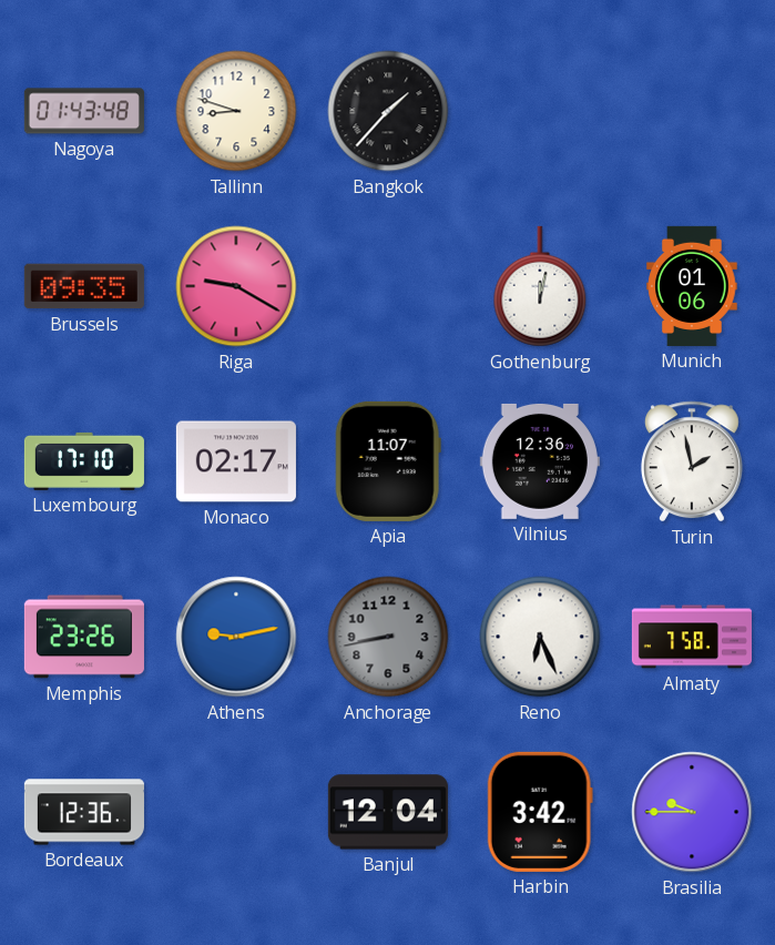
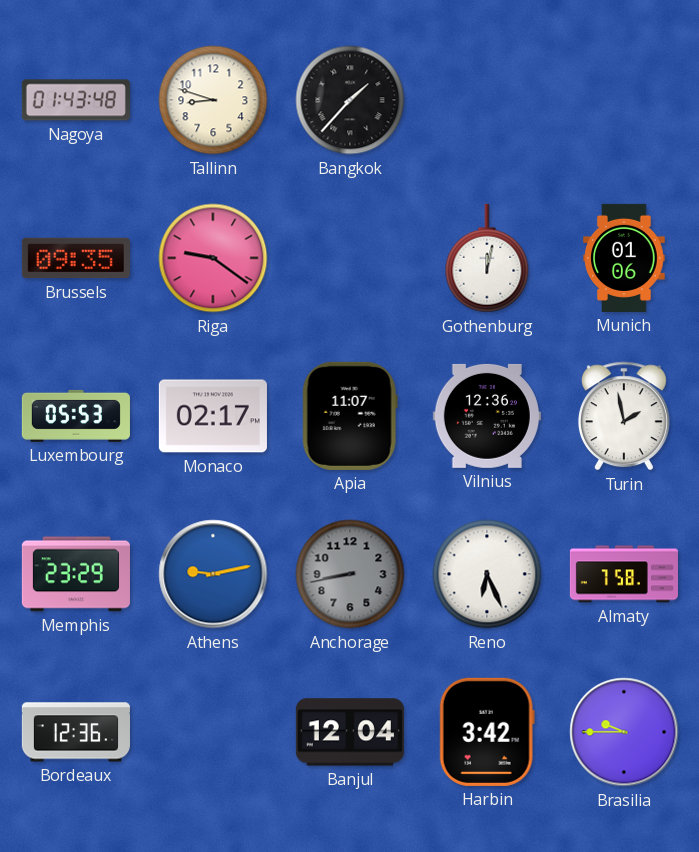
Riga: 9:20 -> 9:21 (213, 258)
Luxembourg: 17:10 -> 05:53 (76, 416)
Memphis: 23:26 -> 23:29 (76, 574)
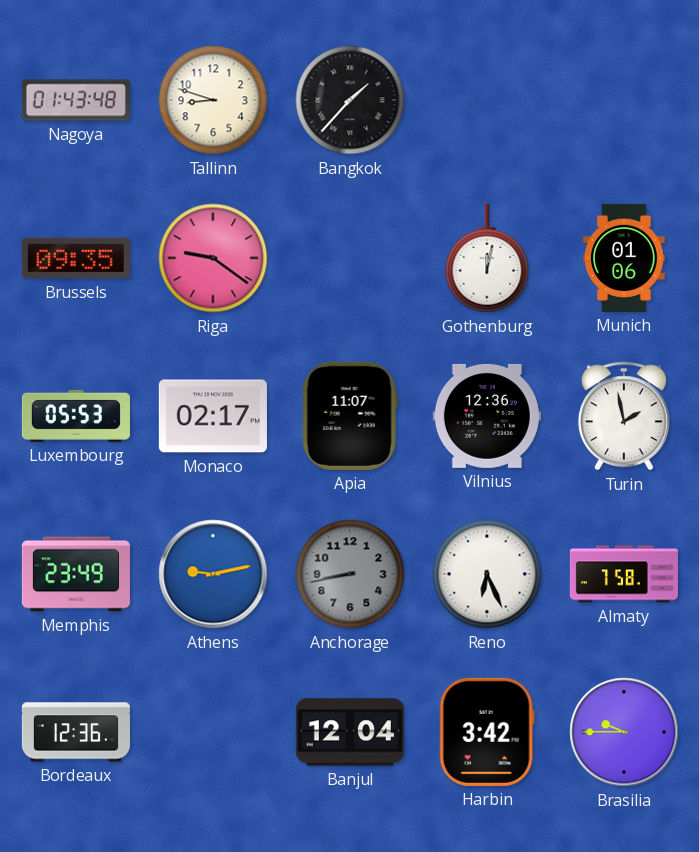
Memphis: 23:29 -> 23:49 (76, 574)
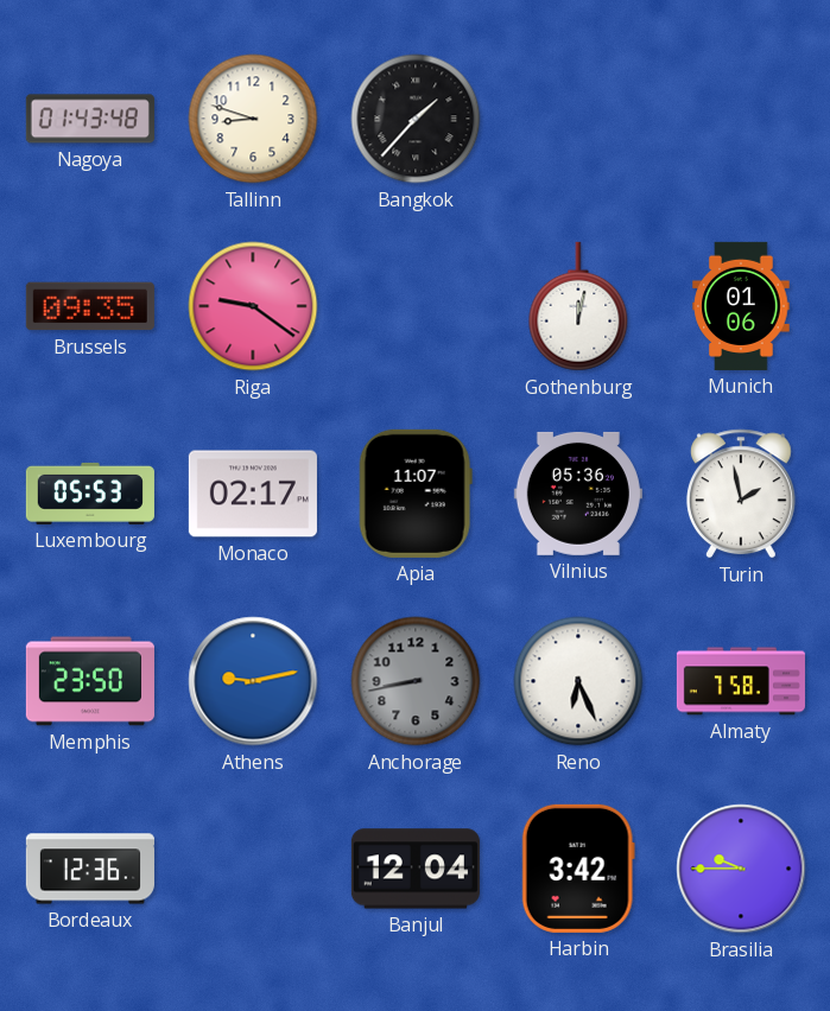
Vilnius: 12:36 -> 05:36 (578, 494)
Memphis: 23:49 -> 23:50 (90, 681)
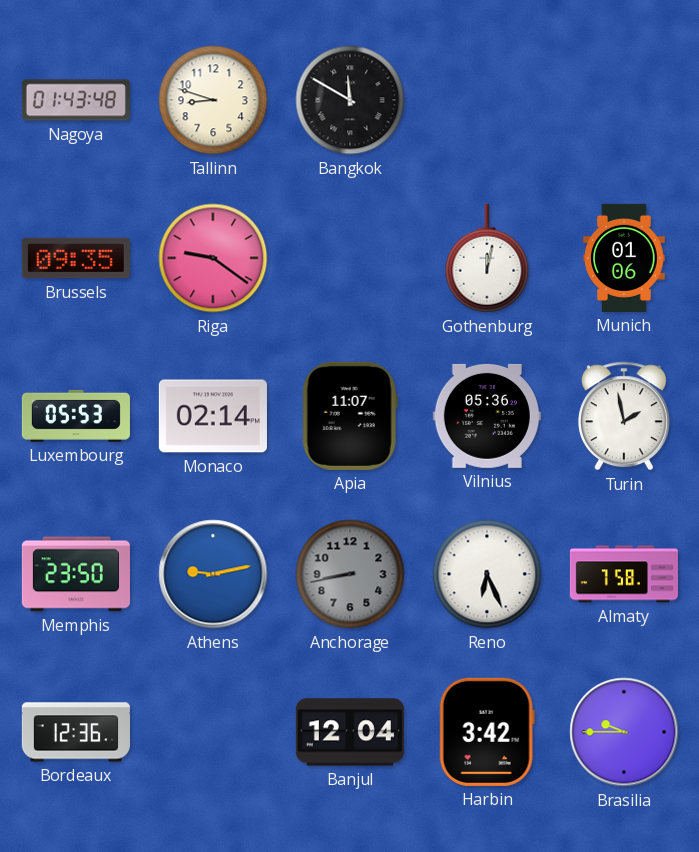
Bangkok: 1:37 -> 11:50 (350, 100)
Monaco: 02:17 -> 02:14 (213, 416)
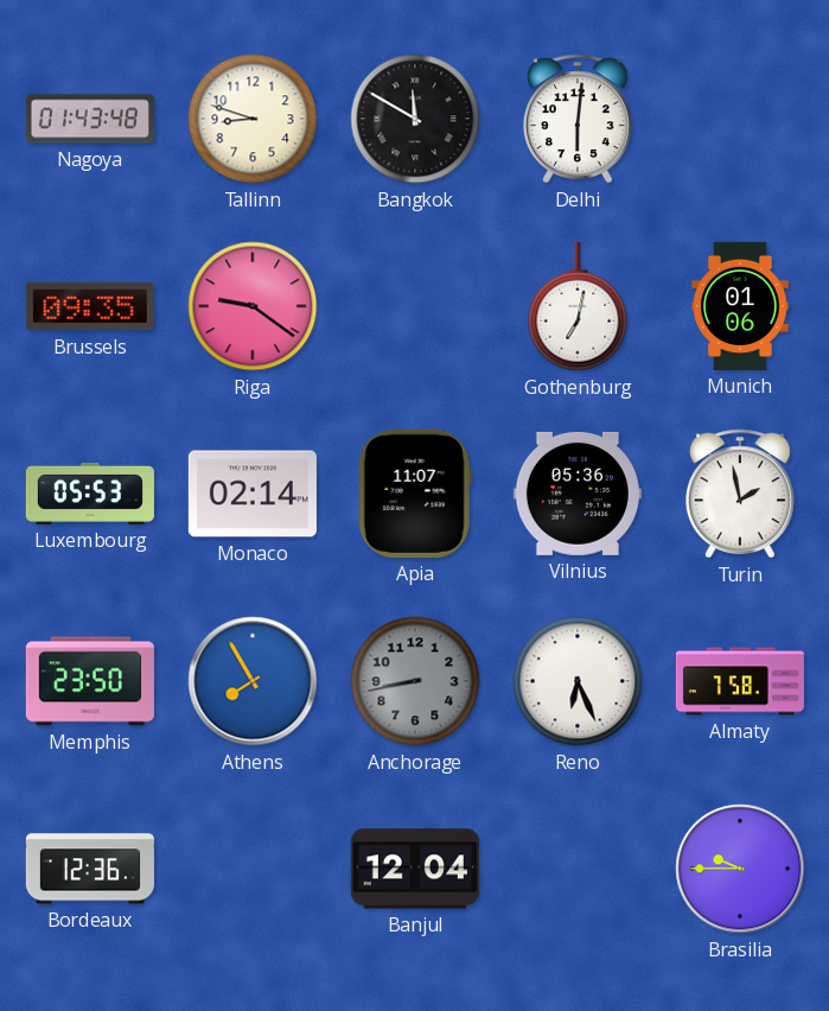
Delhi: none -> 6:01 (578, 119)
Gothenburg: 12:02 -> 7:02 (578, 306)
Athens: 9:13 -> 7:55 (253, 681)
Harbin: 3:42 -> none (487, 732)
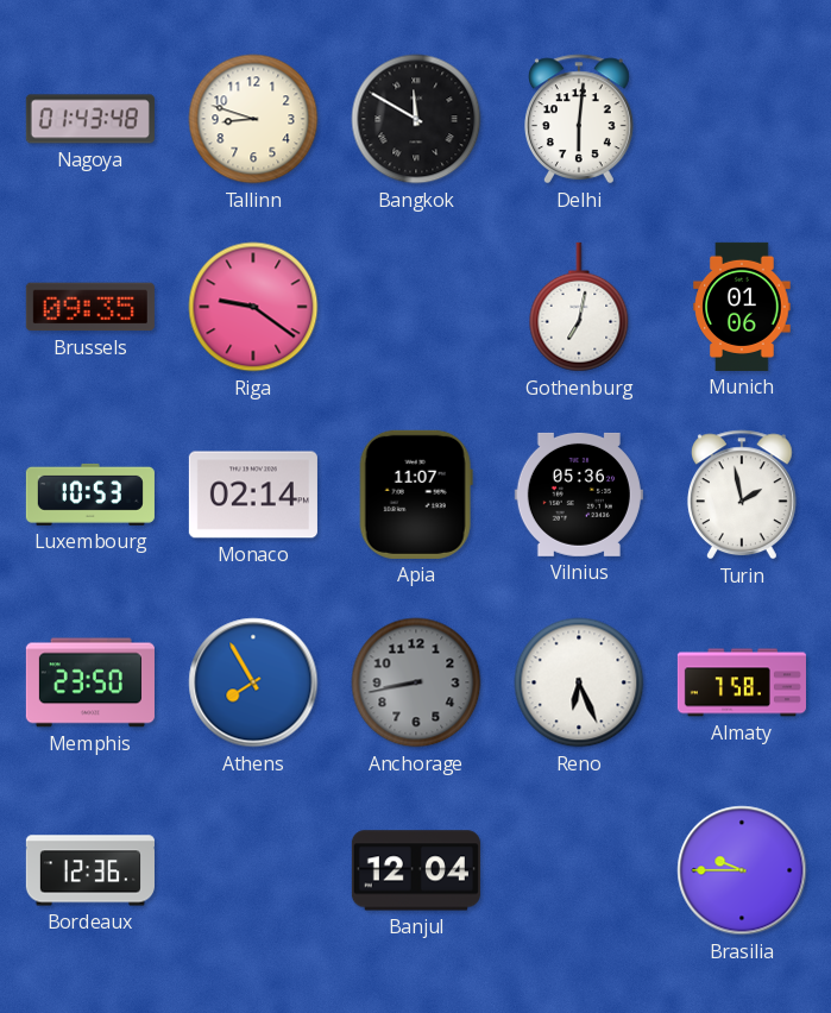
Luxembourg: 05:53 -> 10:53 (90, 495)
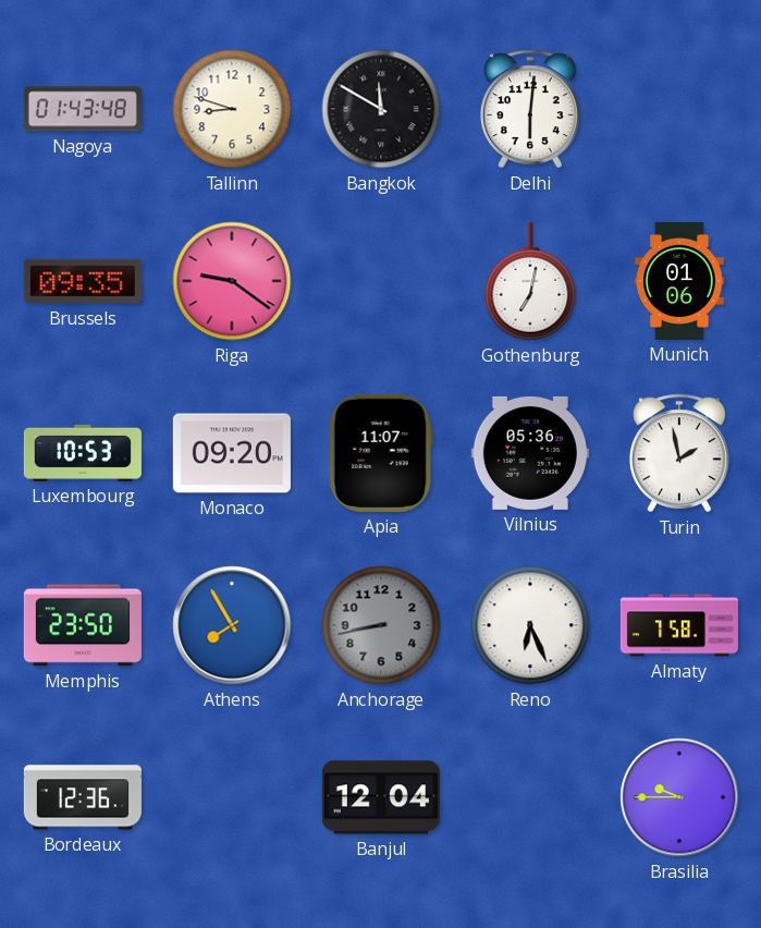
Monaco: 02:14 -> 09:20 (232, 453)
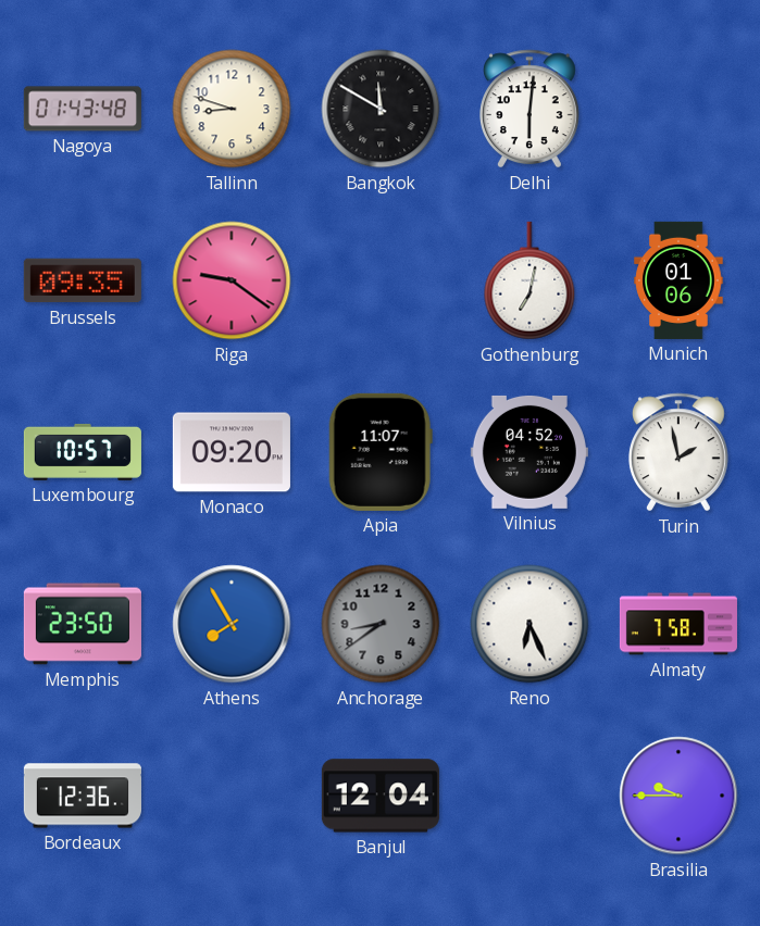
Luxembourg: 10:53 -> 10:57 (83, 452)
Vilnius: 05:36 -> 04:52 (529, 452)
Anchorage: 8:43 -> 8:39 (381, 624)
